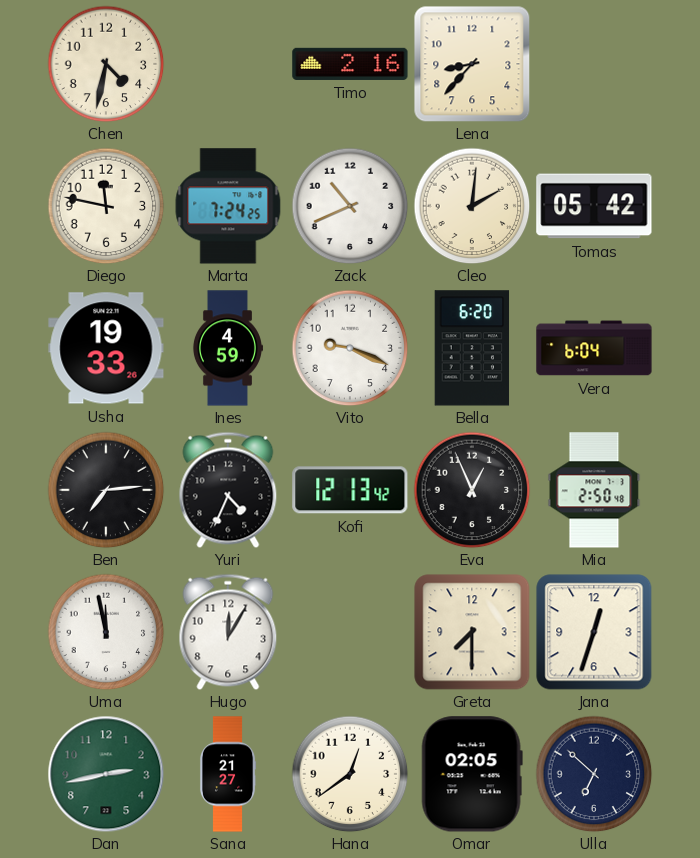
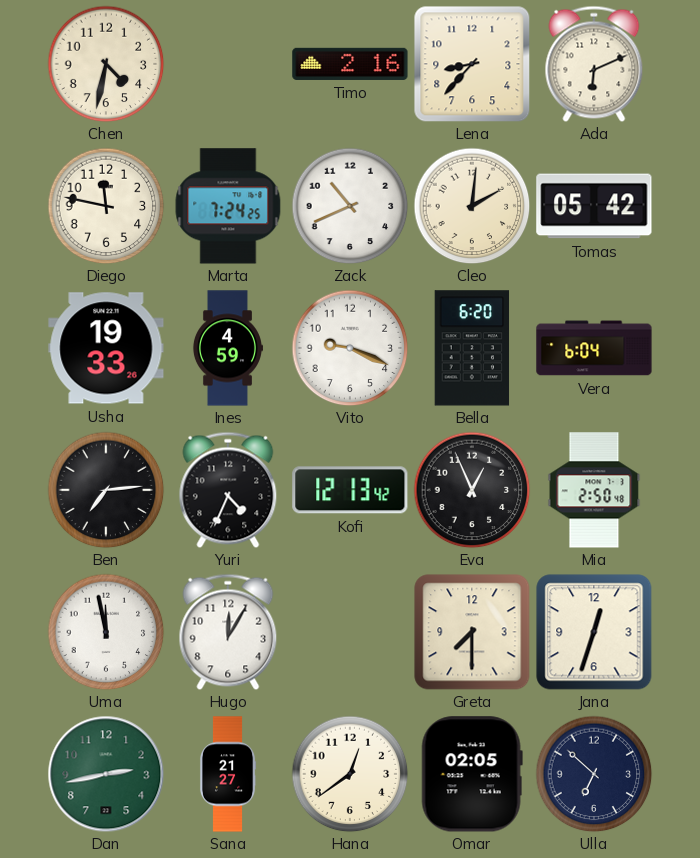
Ada: none -> 6:11 (594, 64)
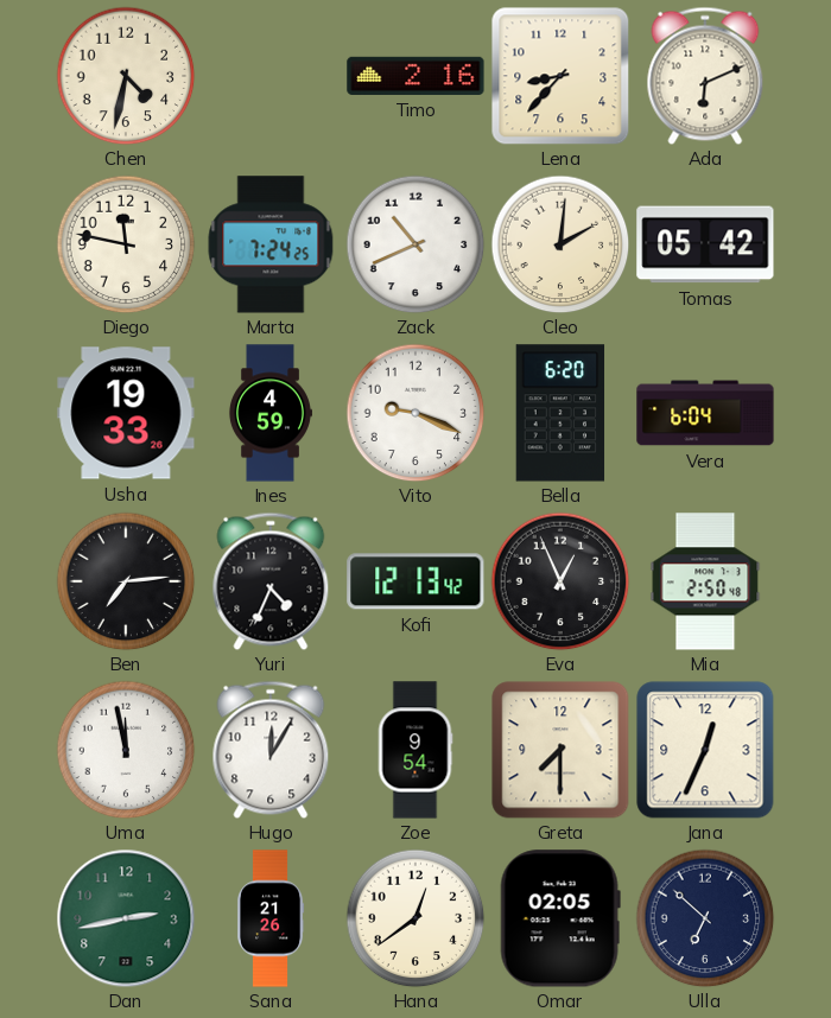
Zoe: none -> 9:54 (415, 750)
Jana: 12:33 -> 12:34 (705, 750)
Sana: 21:27 -> 21:26 (271, 918)
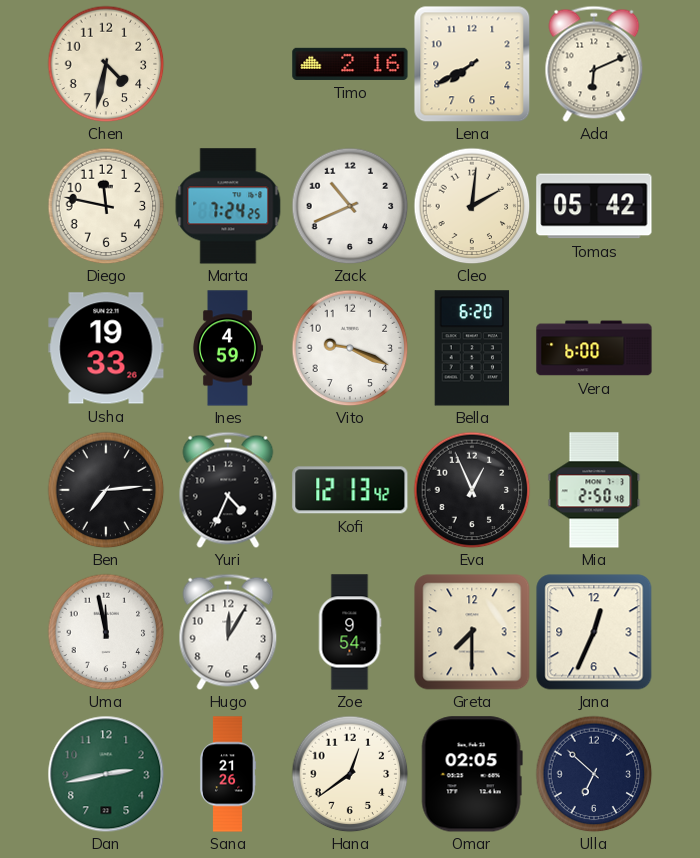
Lena: 8:37 -> 7:40 (472, 64)
Vera: 6:04 -> 6:00 (594, 348)
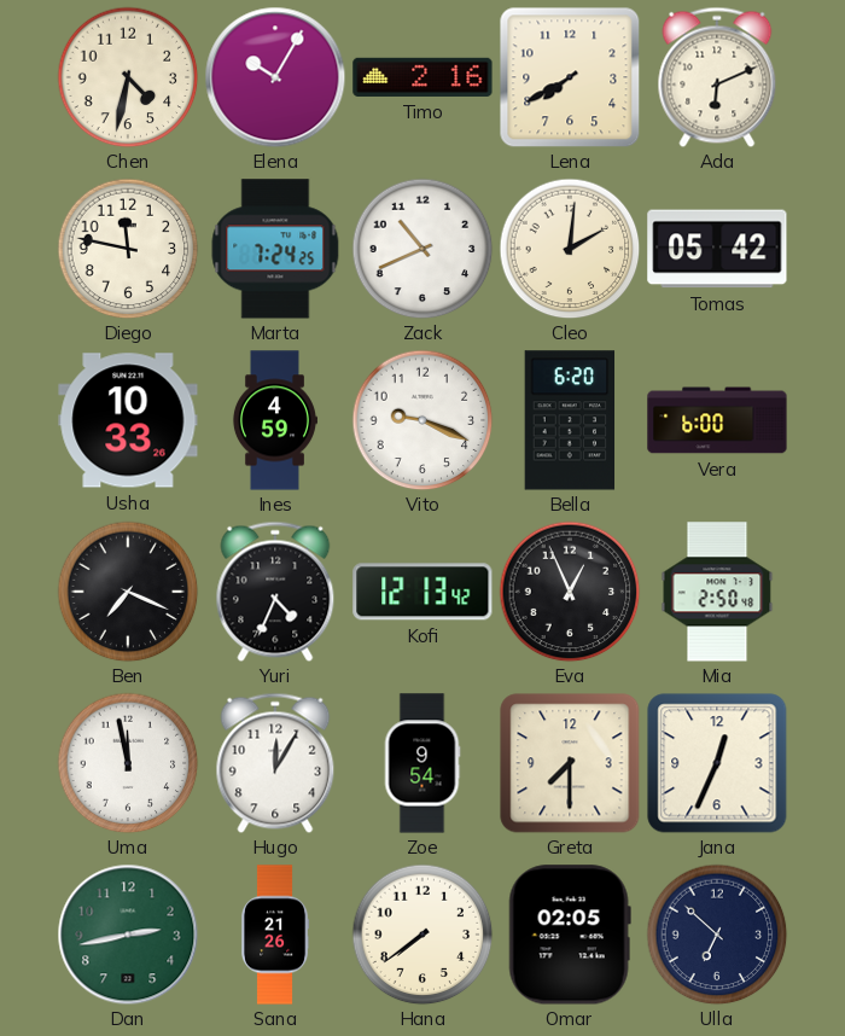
Elena: none -> 10:05 (275, 77)
Usha: 19:33 -> 10:33 (128, 420)
Ben: 7:14 -> 7:19 (128, 592)
Hana: 12:39 -> 7:39 (422, 935)
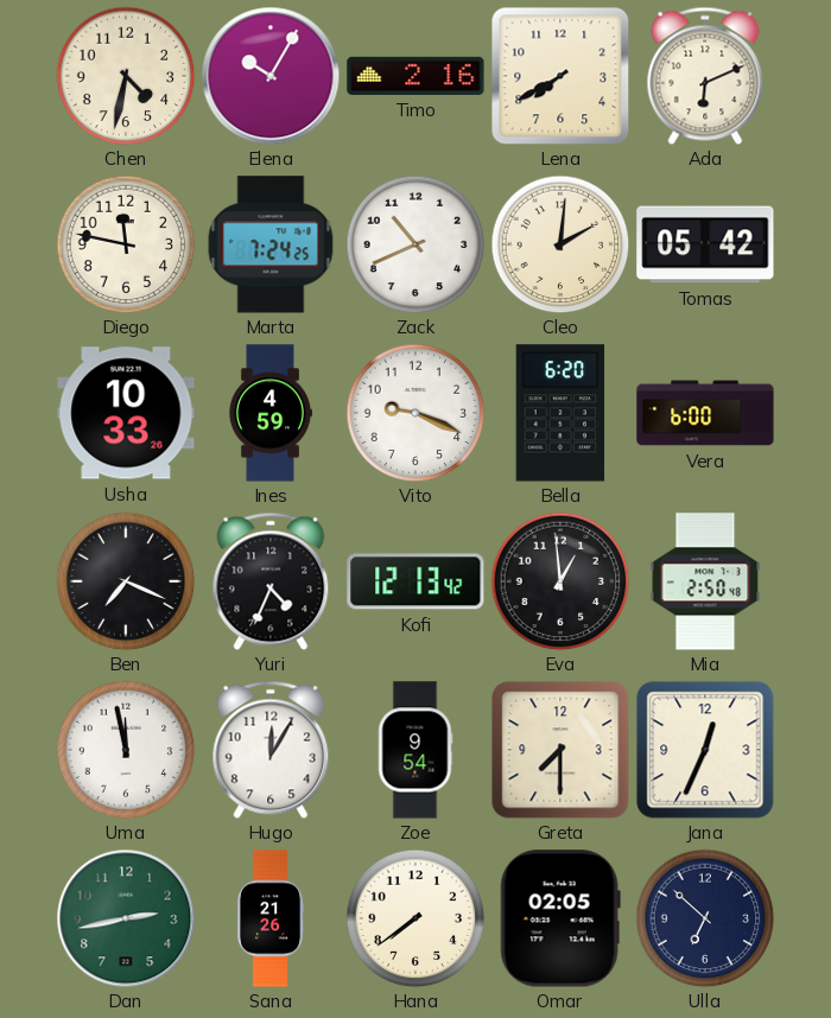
Eva: 12:56 -> 12:59 (560, 581)
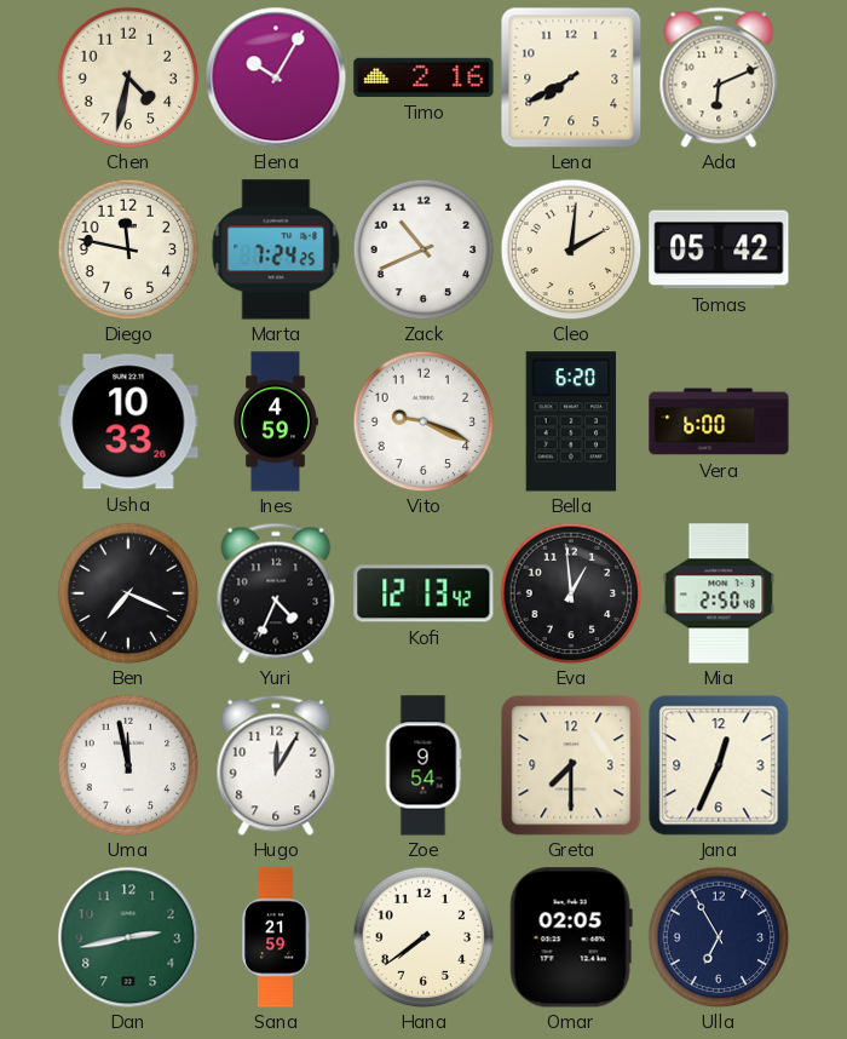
Sana: 21:26 -> 21:59 (276, 937)
Ulla: 6:52 -> 6:55 (719, 937)
